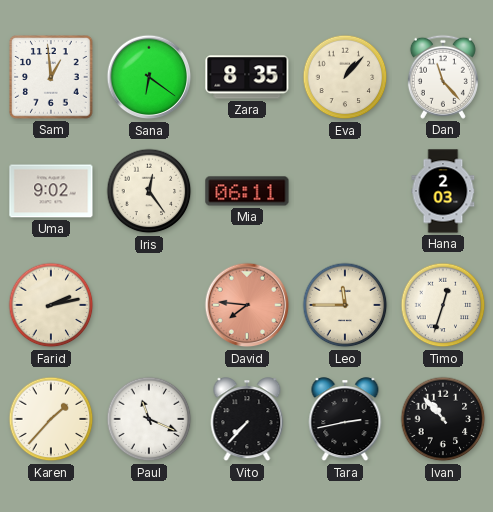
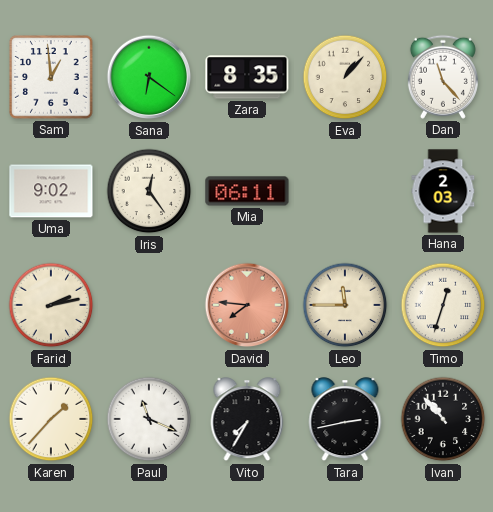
Vito: 7:37 -> 7:35 (247, 420)
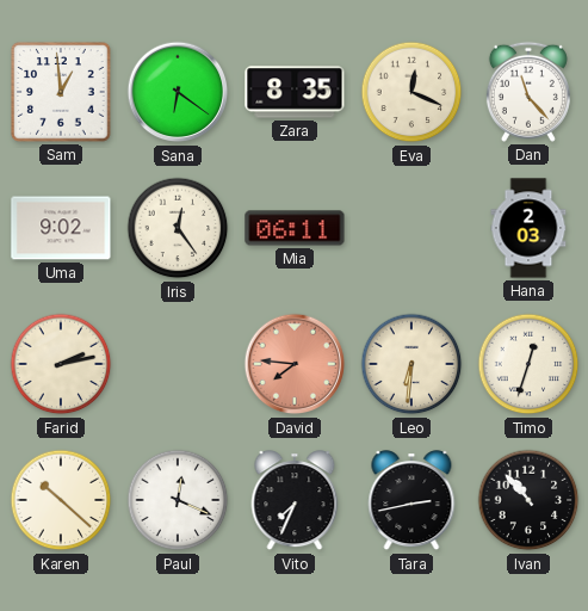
Eva: 1:07 -> 12:19 (411, 92)
Leo: 11:45 -> 6:31 (411, 364)
Karen: 1:37 -> 10:22 (61, 500)
Paul: 11:19 -> 12:19 (178, 500)
Vito: 7:35 -> 7:34 (295, 501)
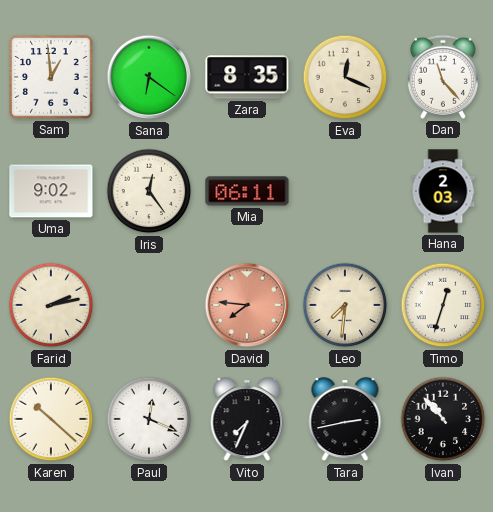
Leo: 6:31 -> 7:31 (345, 305)
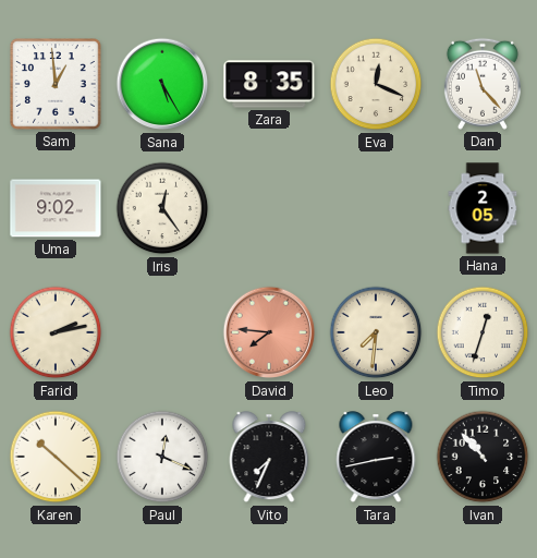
Sana: 6:21 -> 5:25 (162, 84)
Mia: 06:11 -> none (247, 191)
Hana: 2:03 -> 2:05 (483, 208)
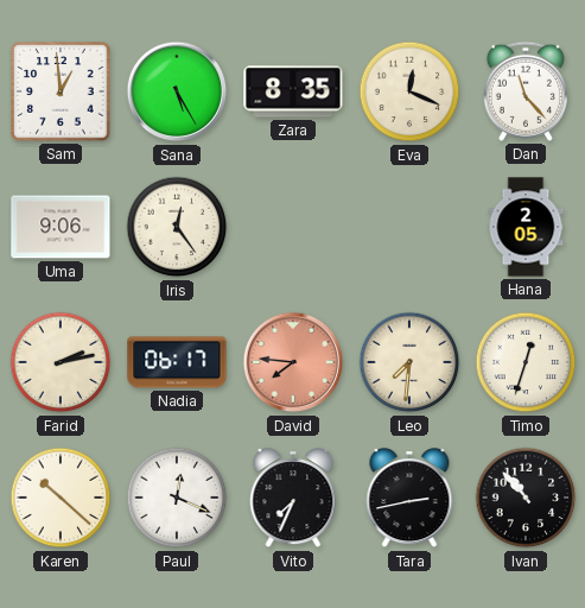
Uma: 9:02 -> 9:06 (61, 227)
Nadia: none -> 06:17 (177, 362)
